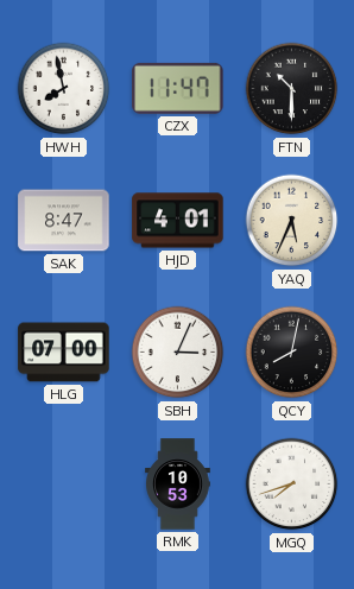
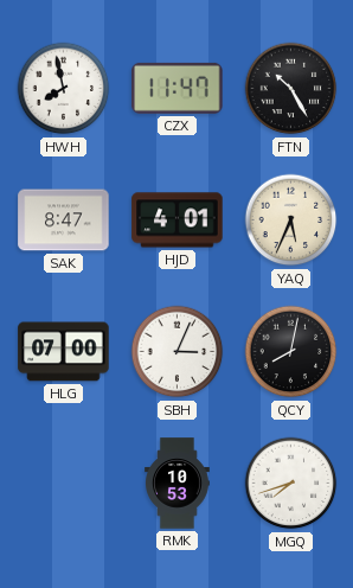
FTN: 10:30 -> 10:25 (291, 89)
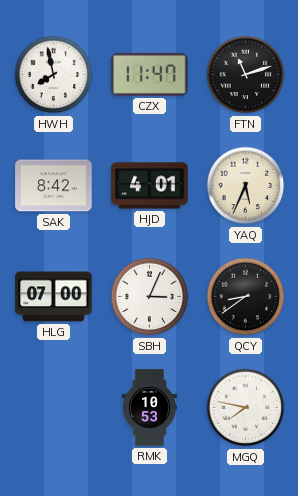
FTN: 10:25 -> 11:12 (246, 75)
SAK: 8:47 -> 8:42 (54, 186)
QCY: 8:02 -> 8:39 (246, 297)
MGQ: 7:42 -> 7:47 (246, 408)
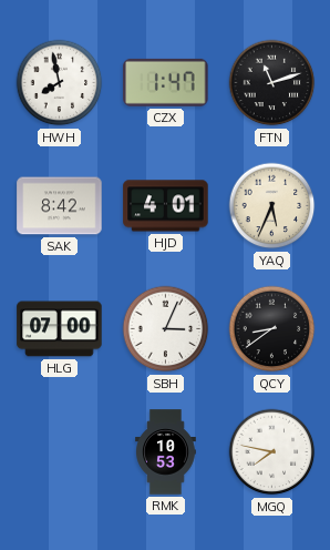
CZX: 11:47 -> 1:47 (166, 82)
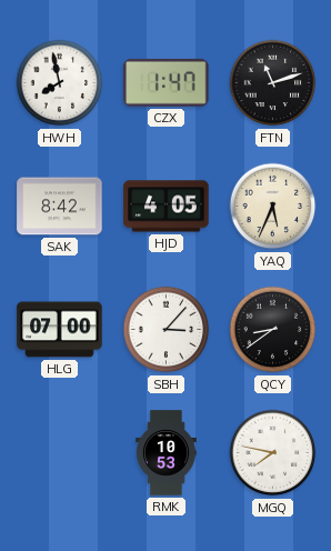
HJD: 4:01 -> 4:05 (167, 207)
SBH: 3:04 -> 3:07 (167, 330)
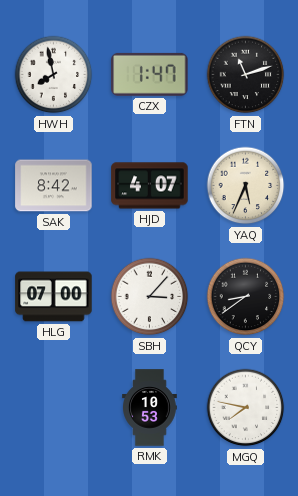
HJD: 4:05 -> 4:07 (150, 186)
